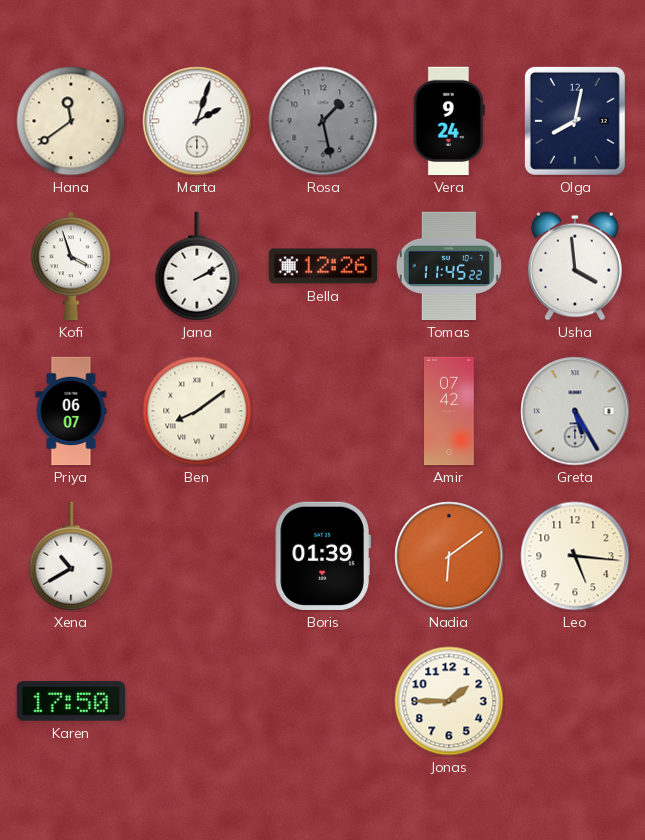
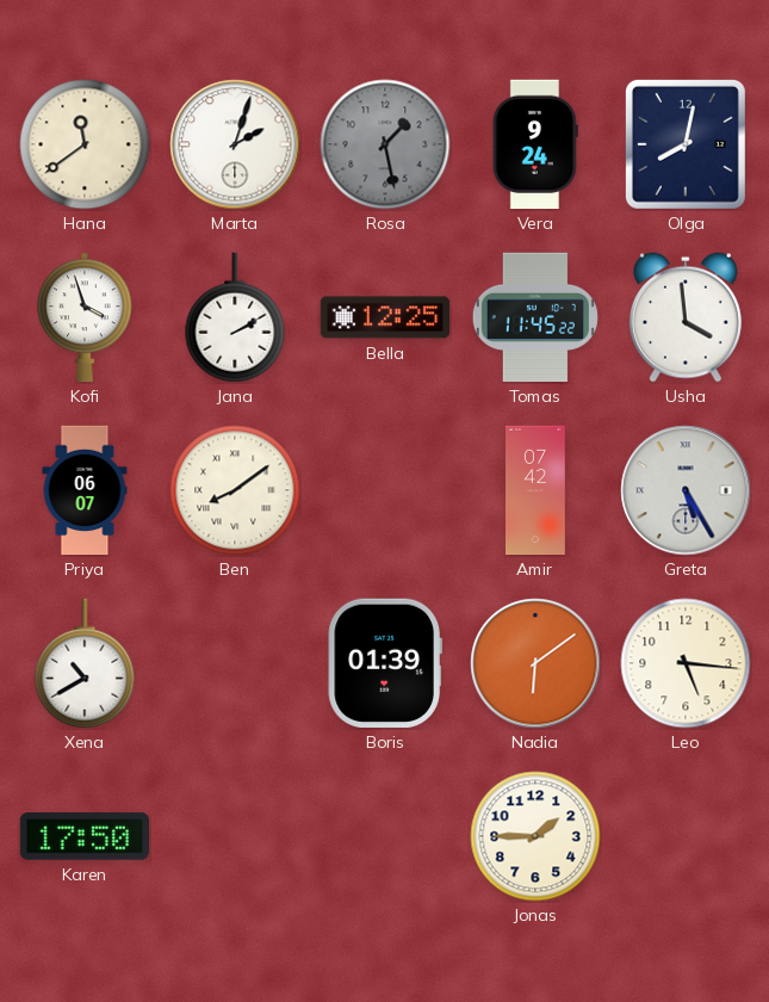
Bella: 12:26 -> 12:25 (385, 317)
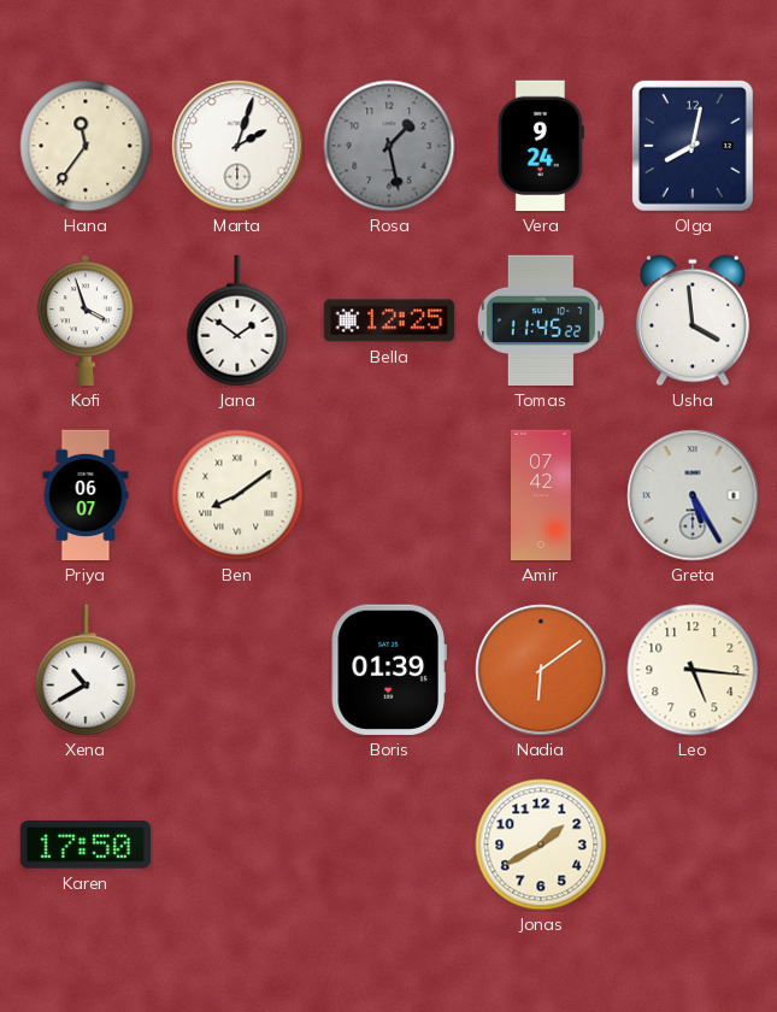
Hana: 11:39 -> 11:36 (86, 146)
Jana: 2:10 -> 1:51 (237, 320)
Jonas: 1:45 -> 1:40 (541, 845)
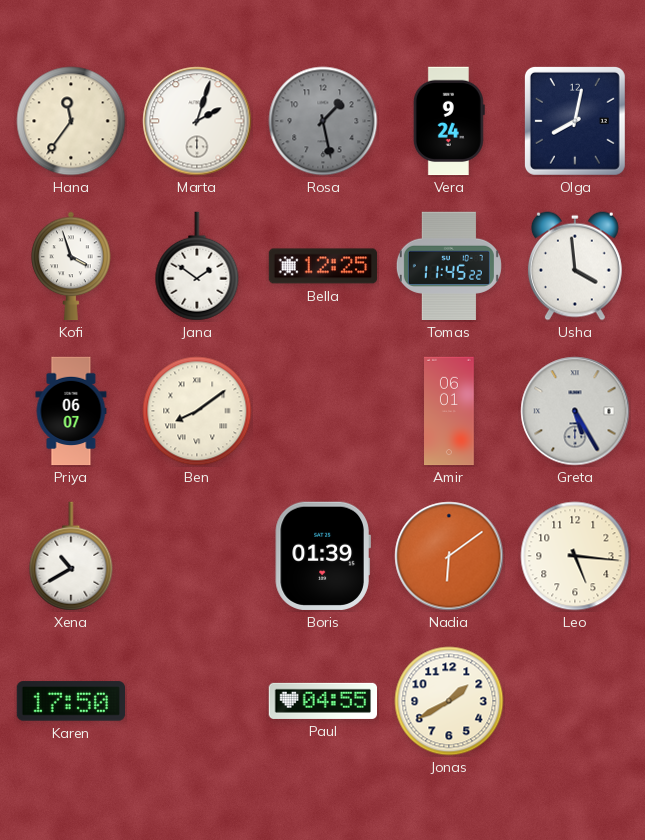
Amir: 07:42 -> 06:01 (450, 411)
Paul: none -> 04:55 (322, 701)
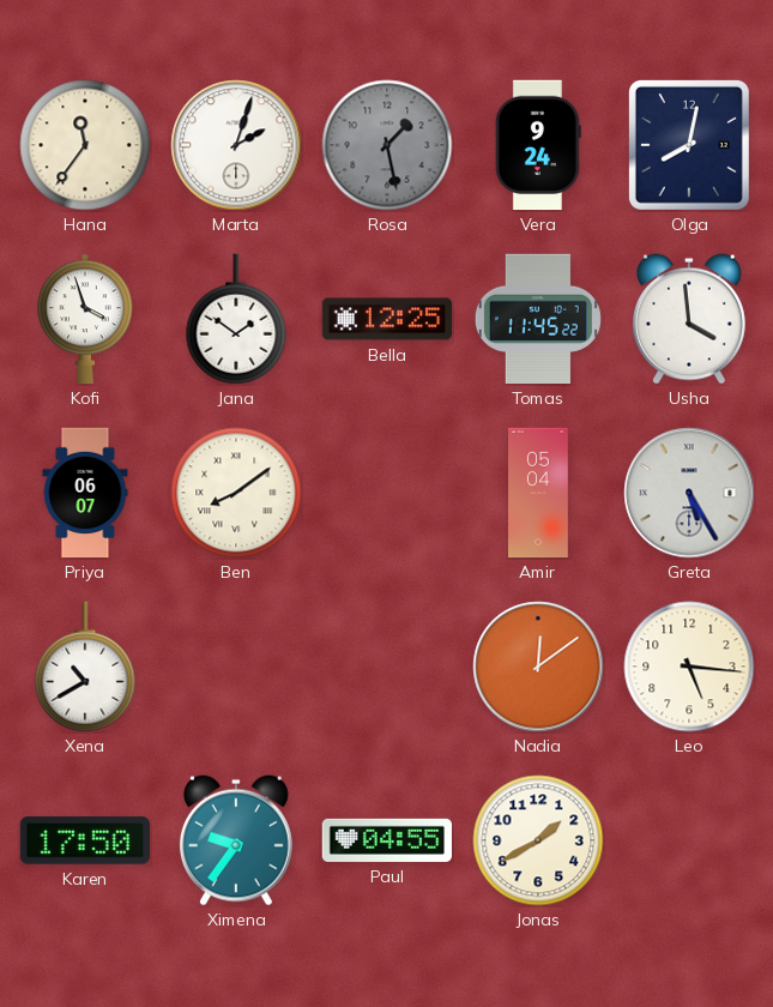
Amir: 06:01 -> 05:04 (539, 493)
Boris: 01:39 -> none (323, 556)
Nadia: 6:09 -> 12:09 (538, 667)
Ximena: none -> 9:36 (236, 840)
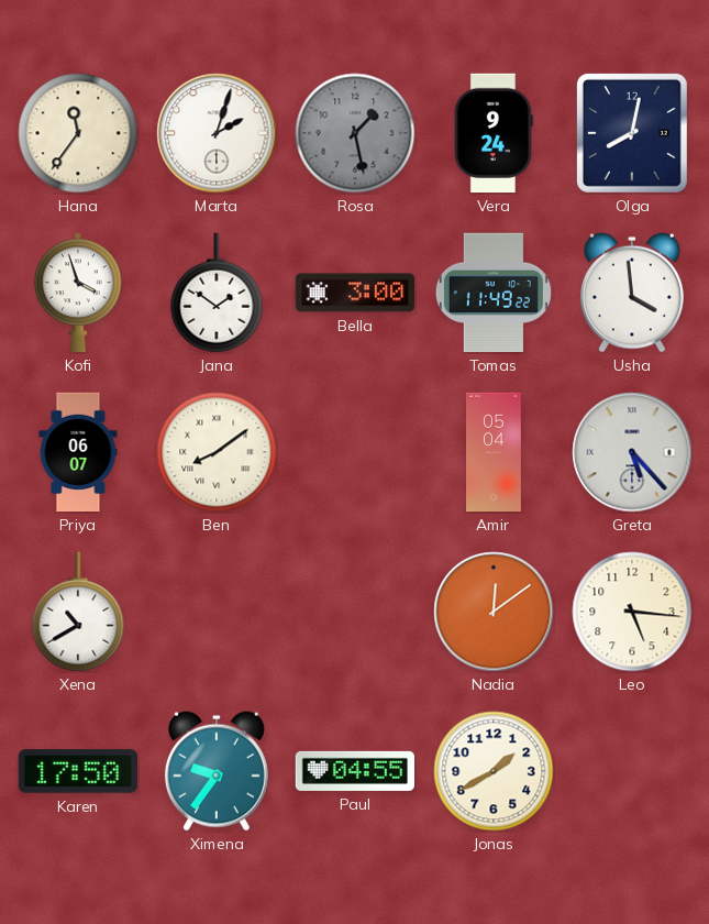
Bella: 12:25 -> 3:00 (355, 293)
Tomas: 11:45 -> 11:49 (494, 293)
Greta: 5:25 -> 5:23 (632, 452)
